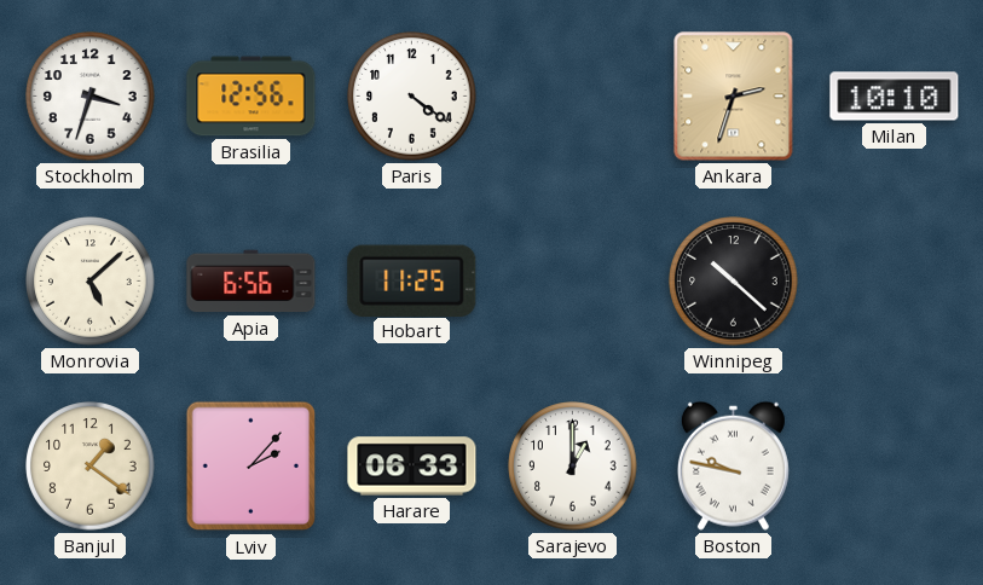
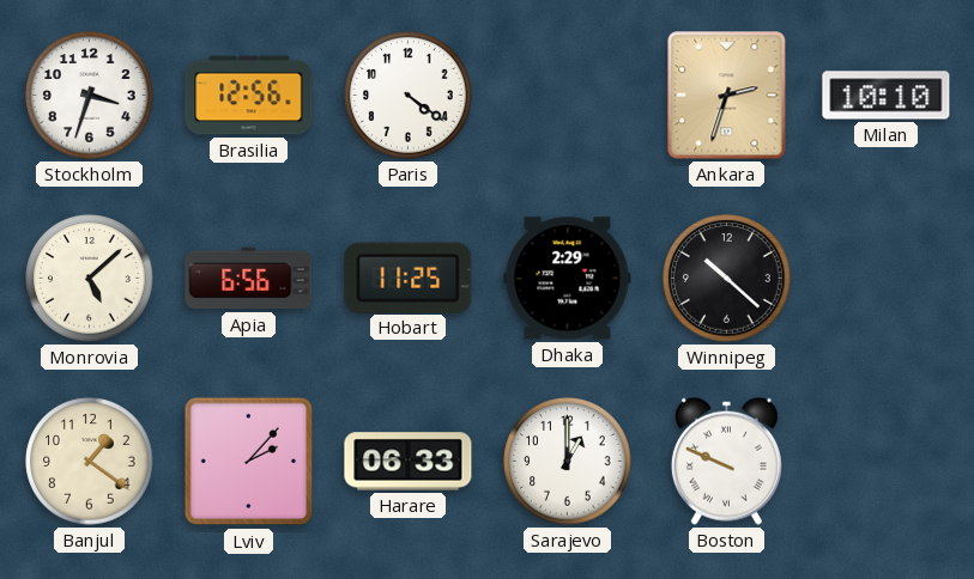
Dhaka: none -> 2:29 (568, 279)
Boston: 9:47 -> 9:49 (726, 461)
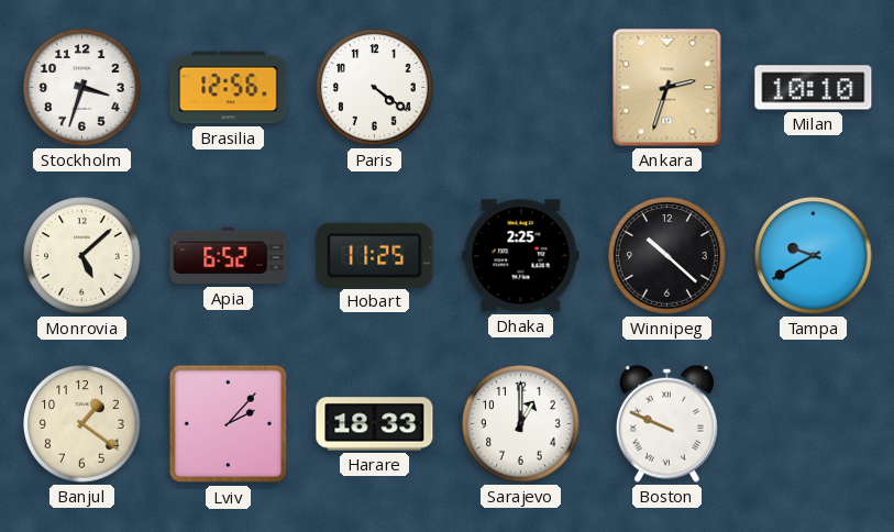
Apia: 6:56 -> 6:52 (229, 256)
Dhaka: 2:29 -> 2:25 (521, 256)
Tampa: none -> 9:40 (814, 256)
Harare: 06:33 -> 18:33 (375, 424)
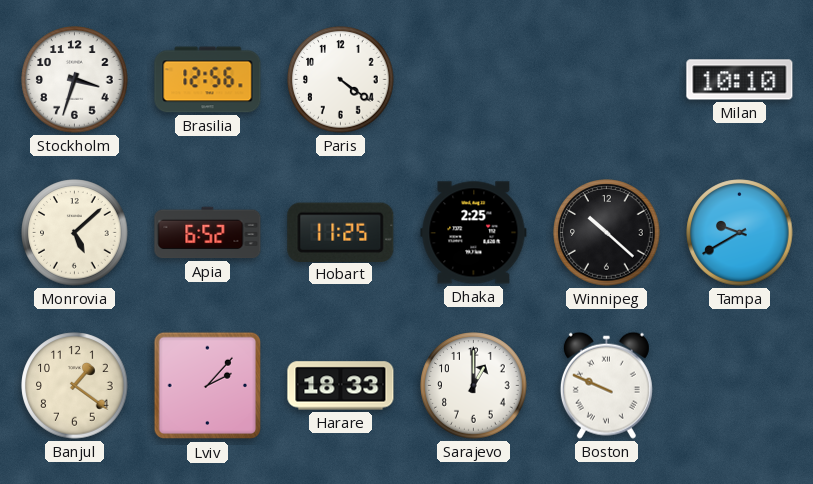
Ankara: 2:33 -> none (667, 88)
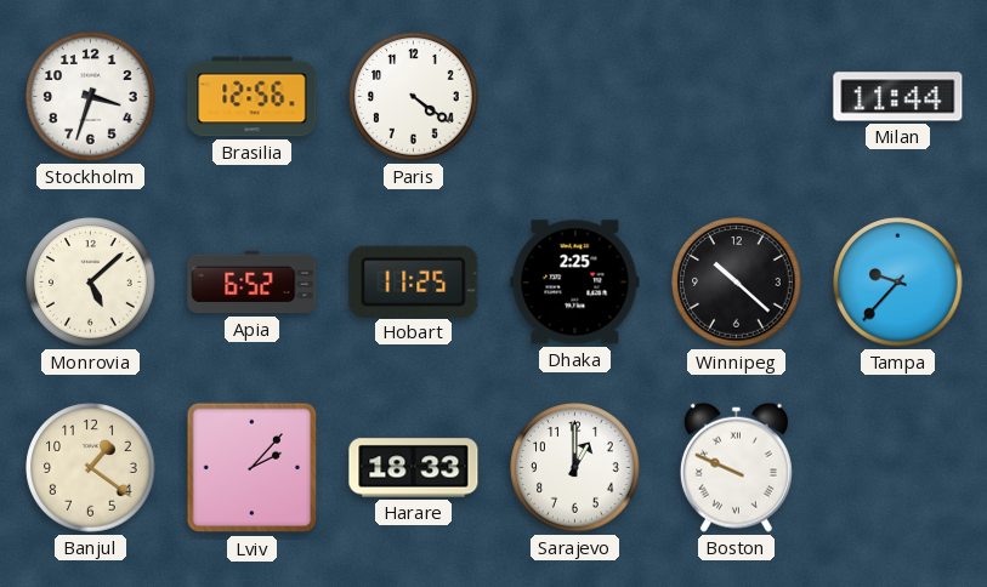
Milan: 10:10 -> 11:44 (898, 97)
Tampa: 9:40 -> 9:37 (898, 283)
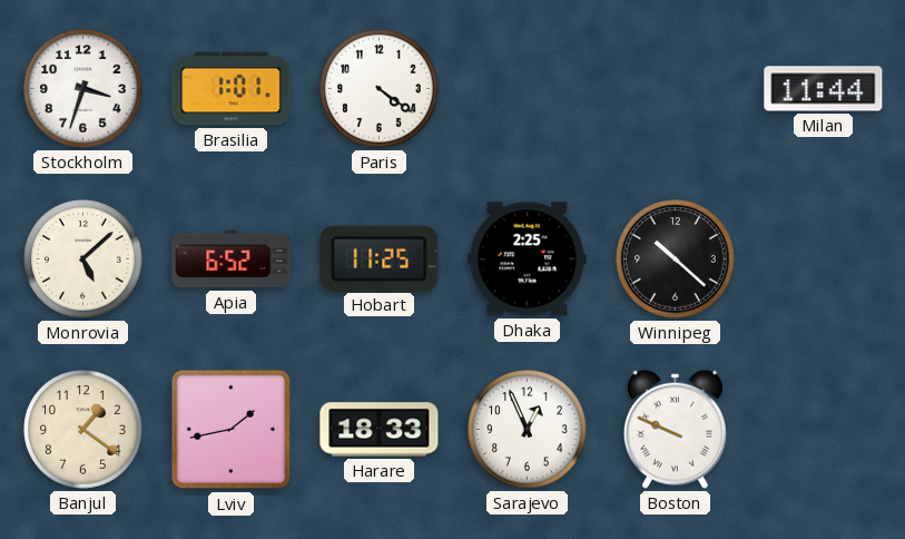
Brasilia: 12:56 -> 1:01 (232, 89)
Tampa: 9:37 -> none (898, 283)
Lviv: 2:07 -> 1:43 (232, 430)
Sarajevo: 1:00 -> 12:56 (528, 430)
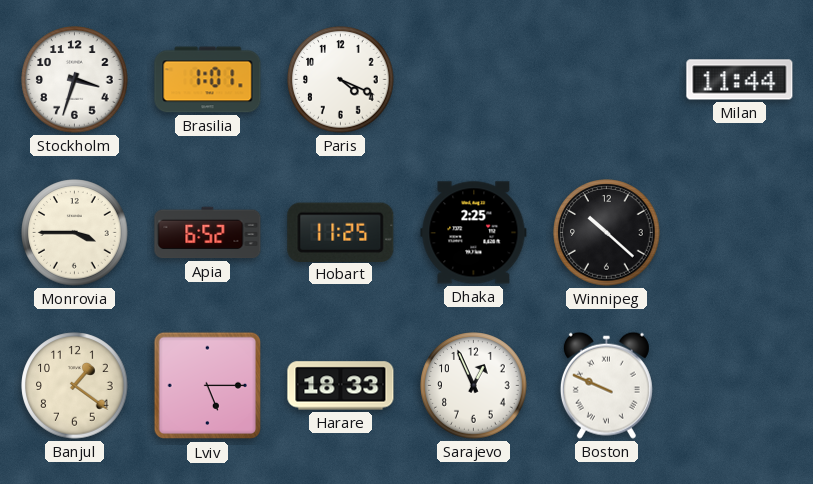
Paris: 4:21 -> 4:19 (341, 80)
Monrovia: 5:08 -> 3:45 (75, 233)
Lviv: 1:43 -> 5:15 (208, 386)
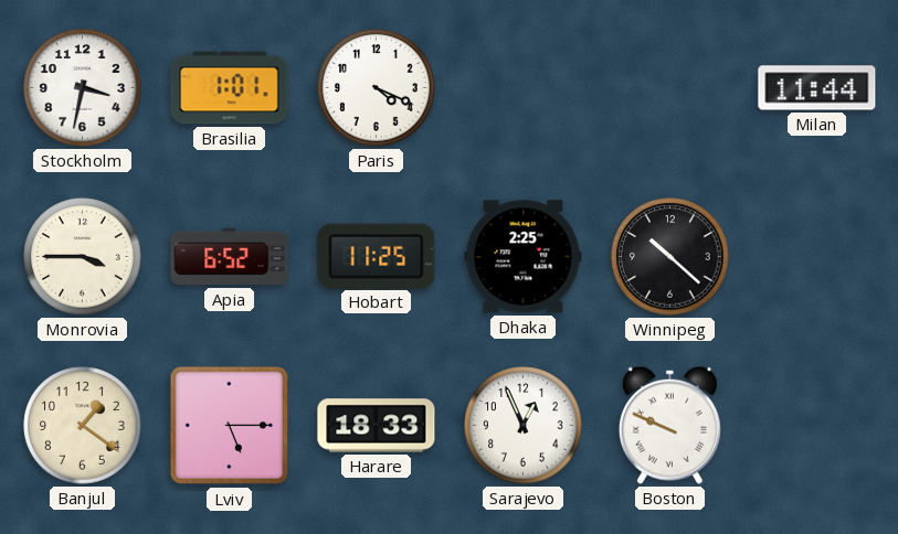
Stockholm: 3:33 -> 3:32 (83, 88)
